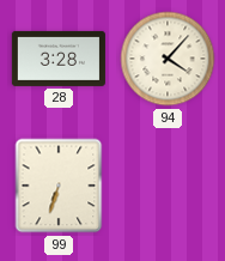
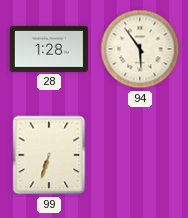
28: 3:28 -> 1:28 (49, 49)
94: 4:07 -> 5:54 (140, 49)
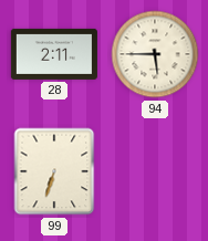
28: 1:28 -> 2:11 (54, 54)
94: 5:54 -> 5:45 (155, 54)
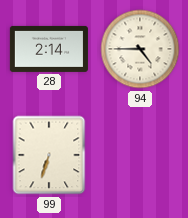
28: 2:11 -> 2:14 (49, 49)
94: 5:45 -> 4:45 (140, 49)
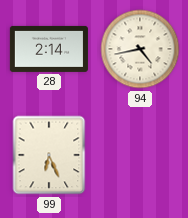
94: 4:45 -> 4:43 (140, 49)
99: 6:33 -> 6:26 (49, 155)
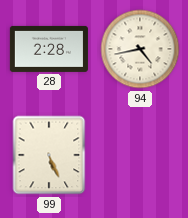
28: 2:14 -> 2:28 (49, 49)
99: 6:26 -> 5:26 (49, 155)
